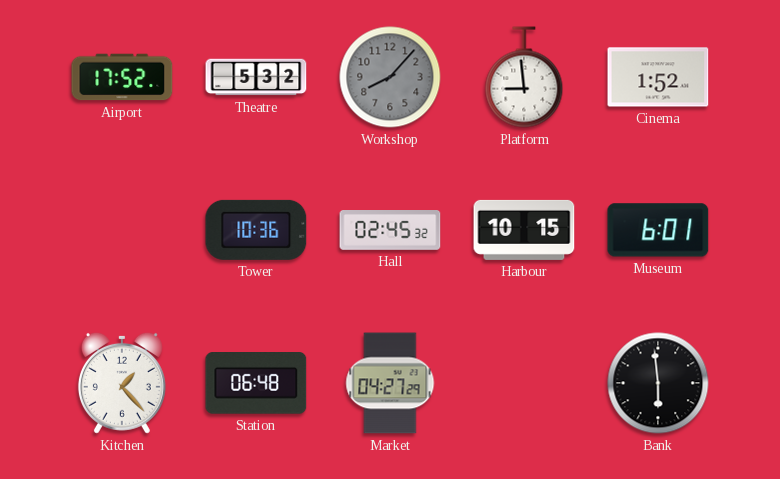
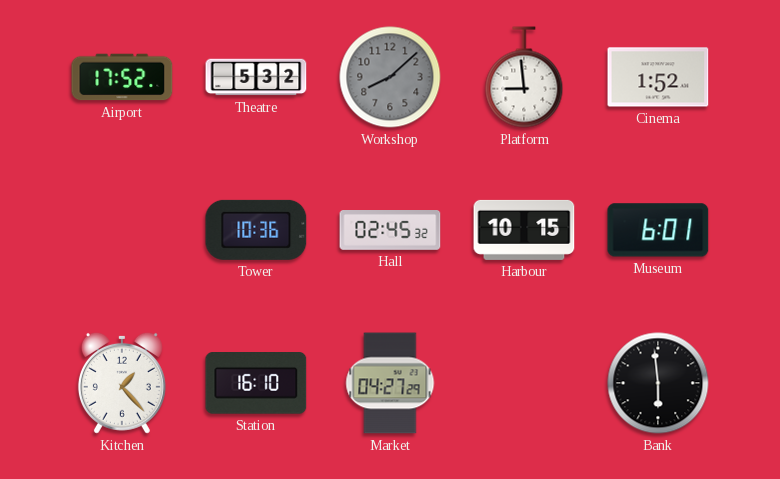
Workshop: 8:07 -> 8:08 (390, 77)
Station: 06:48 -> 16:10 (256, 383)
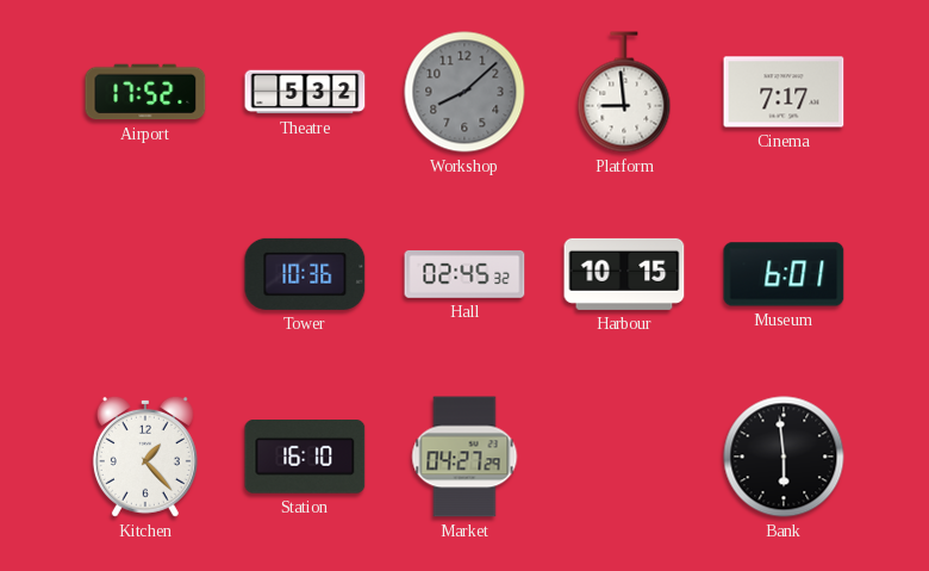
Cinema: 1:52 -> 7:17 (784, 92)
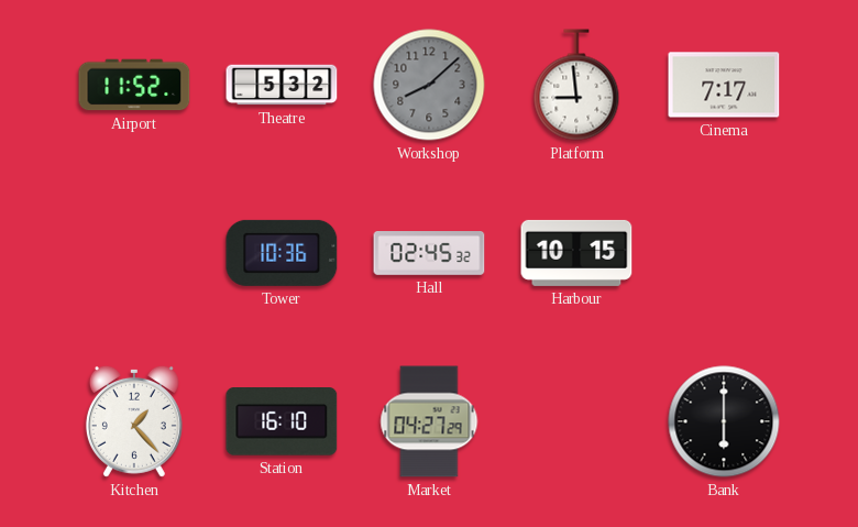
Airport: 17:52 -> 11:52 (134, 85)
Museum: 6:01 -> none (784, 274)
Bank: 5:59 -> 6:00 (724, 421)
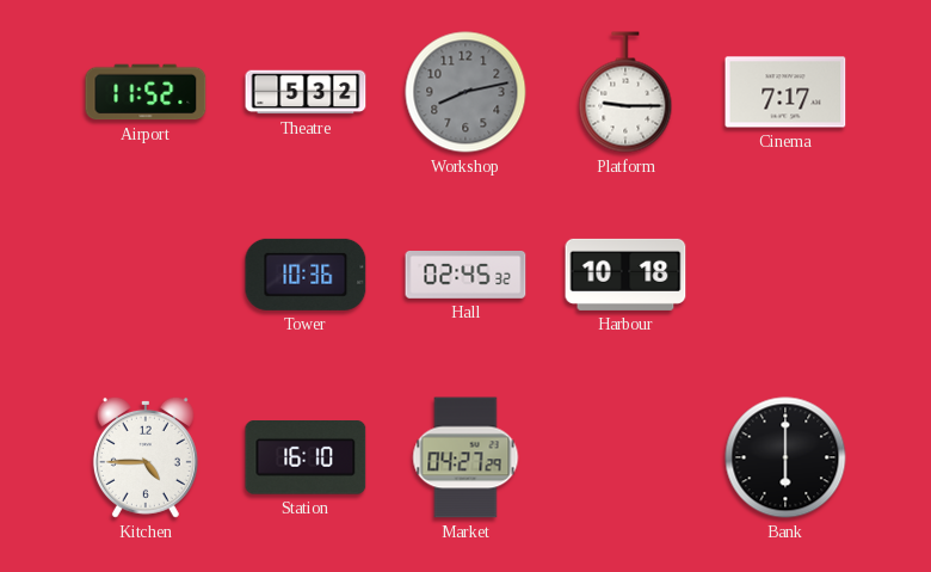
Workshop: 8:08 -> 8:13 (465, 92)
Platform: 8:59 -> 9:15 (625, 92)
Harbour: 10:15 -> 10:18 (625, 275)
Kitchen: 1:23 -> 4:45 (146, 457)
